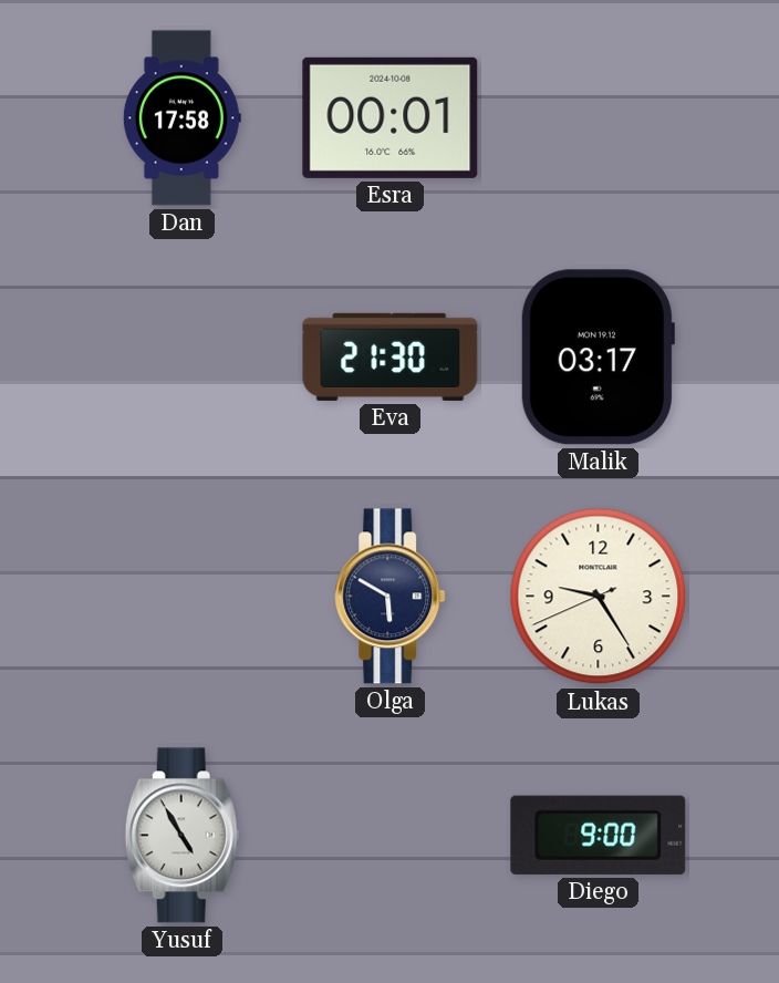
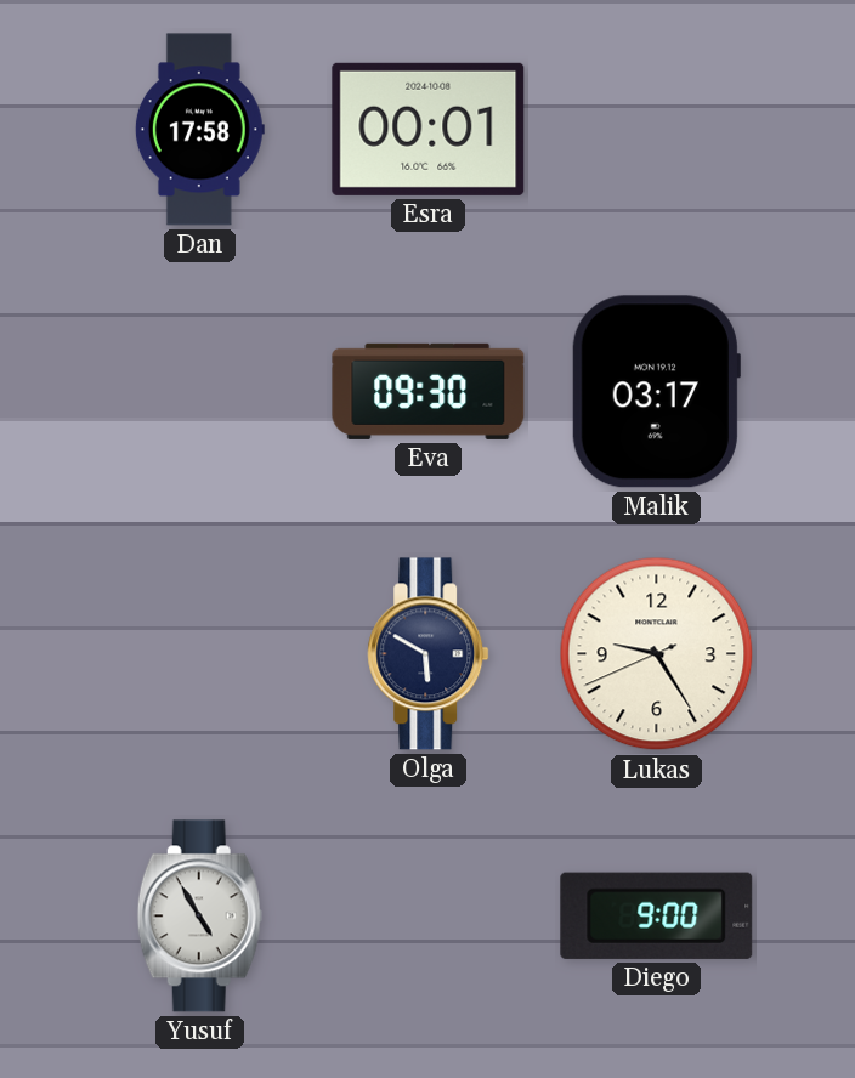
Eva: 21:30 -> 09:30 (429, 391)
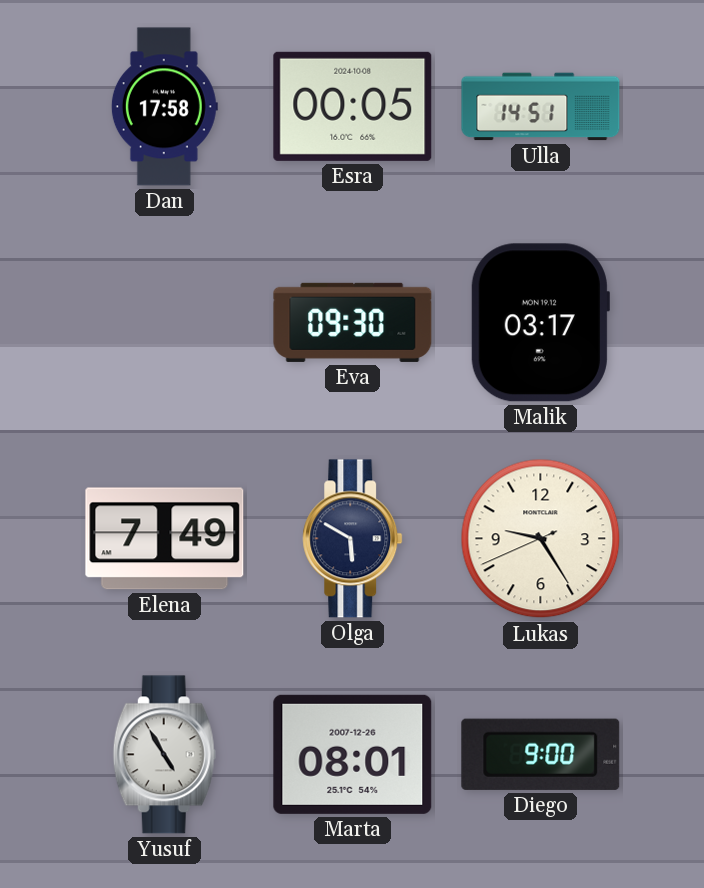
Esra: 00:01 -> 00:05 (353, 106)
Ulla: none -> 14:51 (541, 107)
Elena: none -> 7:49 (165, 539)
Marta: none -> 08:01 (353, 754)
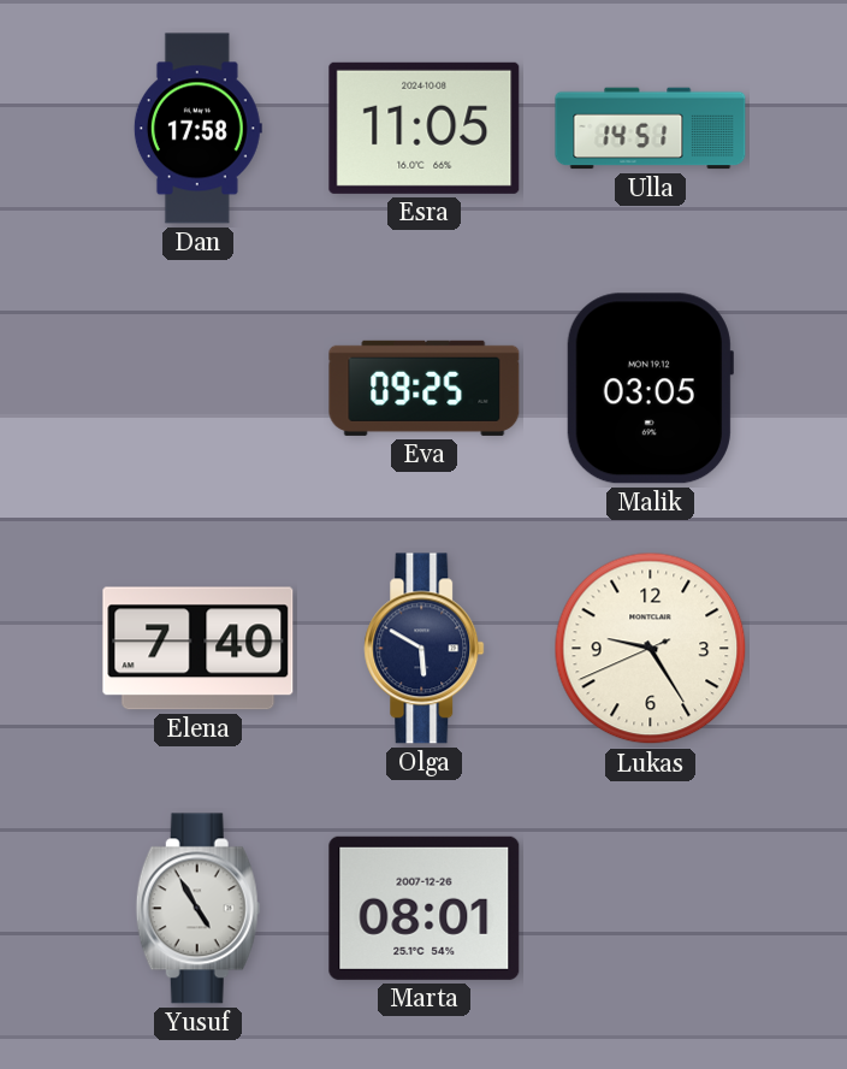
Esra: 00:05 -> 11:05 (425, 128)
Eva: 09:30 -> 09:25 (425, 388)
Malik: 03:17 -> 03:05 (650, 389)
Elena: 7:49 -> 7:40 (199, 649)
Diego: 9:00 -> none (541, 754)
